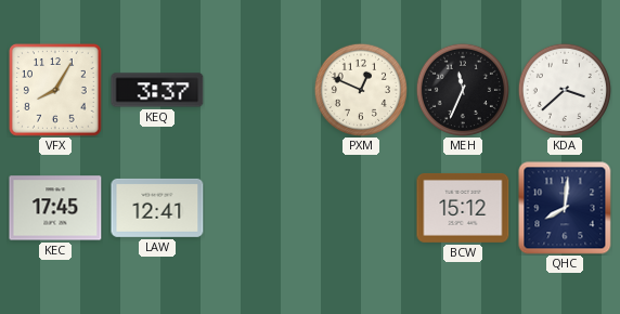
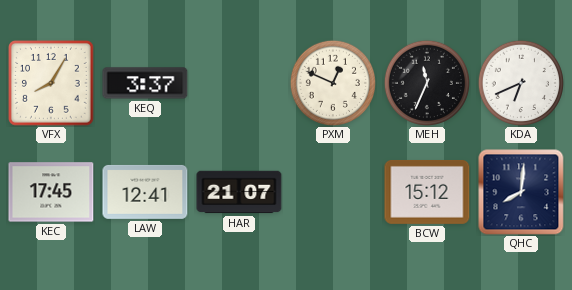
KDA: 3:38 -> 6:41 (521, 83)
HAR: none -> 21:07 (239, 192)
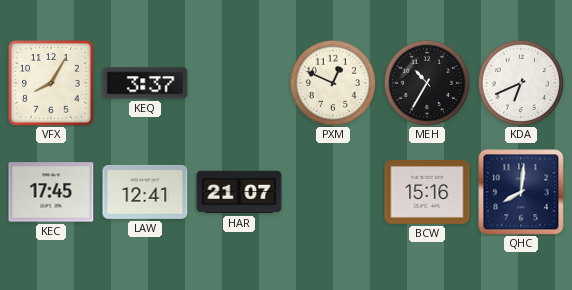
MEH: 11:34 -> 10:35 (427, 83)
BCW: 15:12 -> 15:16 (427, 192)
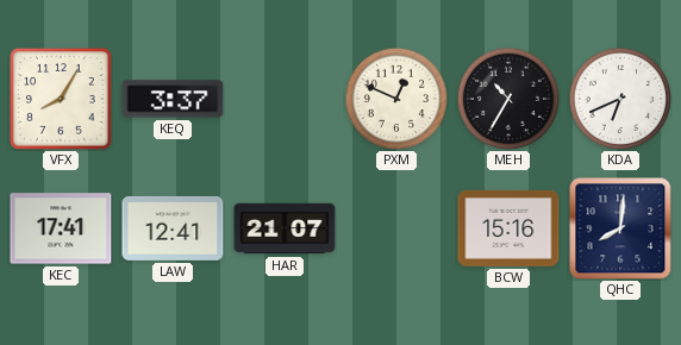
KEC: 17:45 -> 17:41 (61, 228)
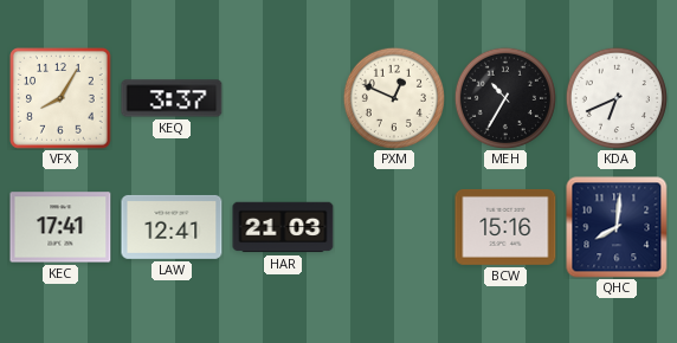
HAR: 21:07 -> 21:03 (283, 227)
